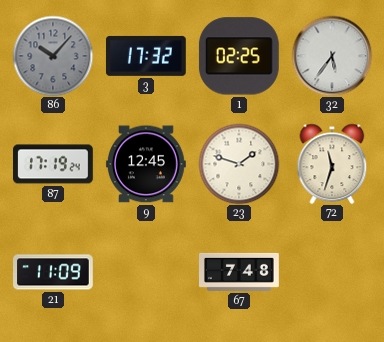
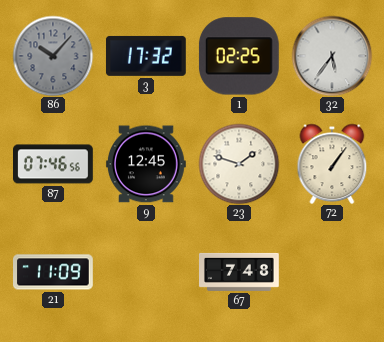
87: 17:19 -> 07:46 (54, 164)
72: 11:33 -> 1:06 (332, 164)
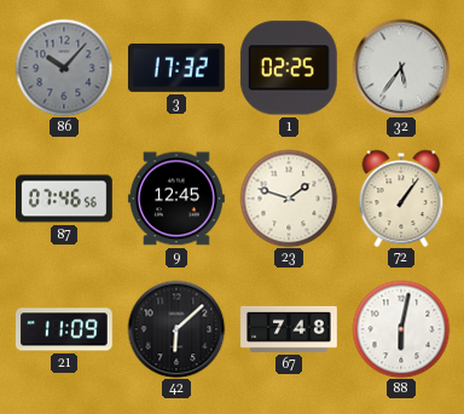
42: none -> 6:08 (176, 329)
88: none -> 6:02 (401, 329)
